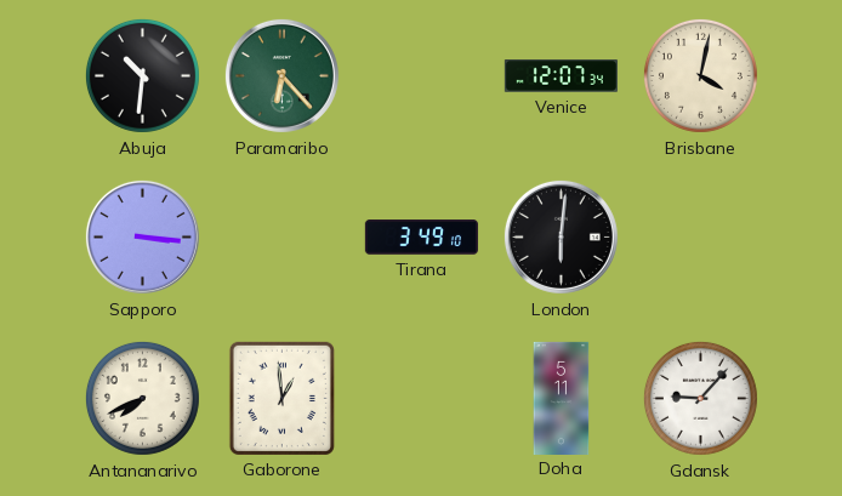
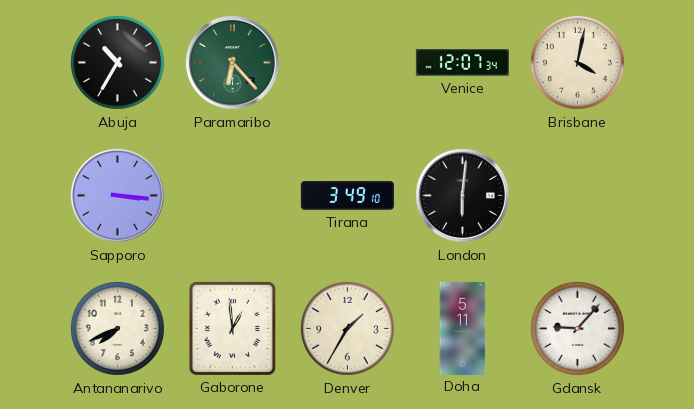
Abuja: 10:31 -> 10:35 (117, 62)
Denver: none -> 1:35 (347, 328)
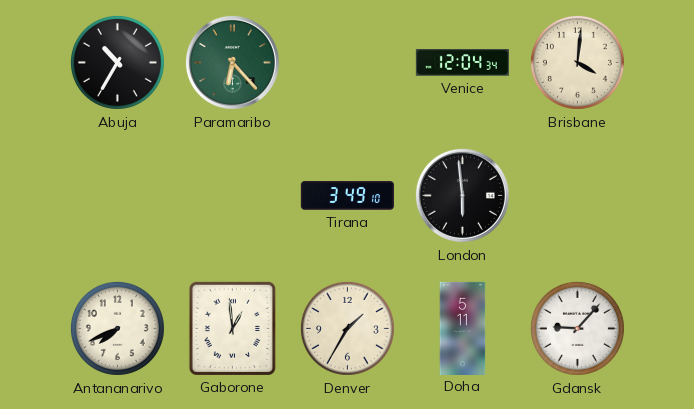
Venice: 12:07 -> 12:04 (462, 63)
Brisbane: 4:02 -> 4:01 (577, 62)
Sapporo: 3:16 -> none (117, 195)
London: 6:01 -> 5:59 (462, 195)
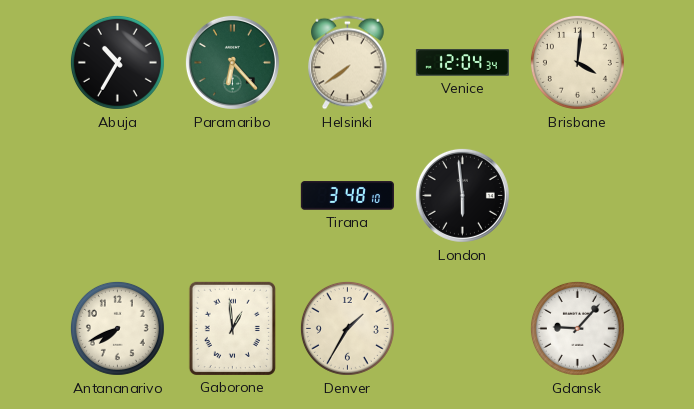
Helsinki: none -> 7:39 (348, 63)
Tirana: 3:49 -> 3:48 (347, 196)
Doha: 5:11 -> none (463, 328)
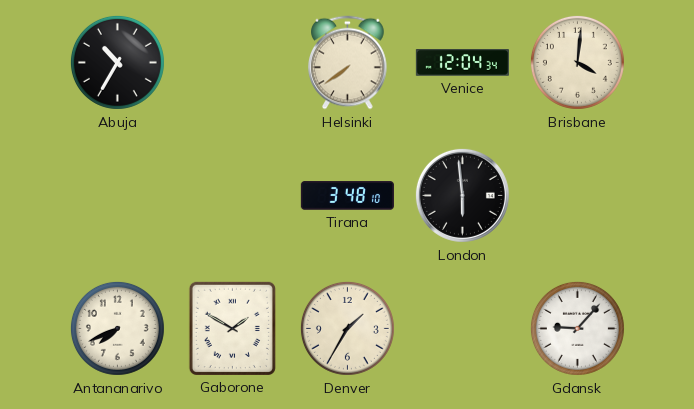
Paramaribo: 6:23 -> none (232, 62)
Gaborone: 12:59 -> 1:50 (232, 328)
